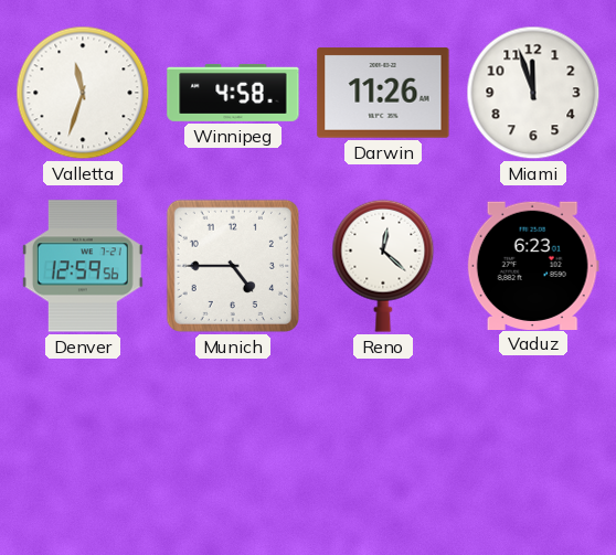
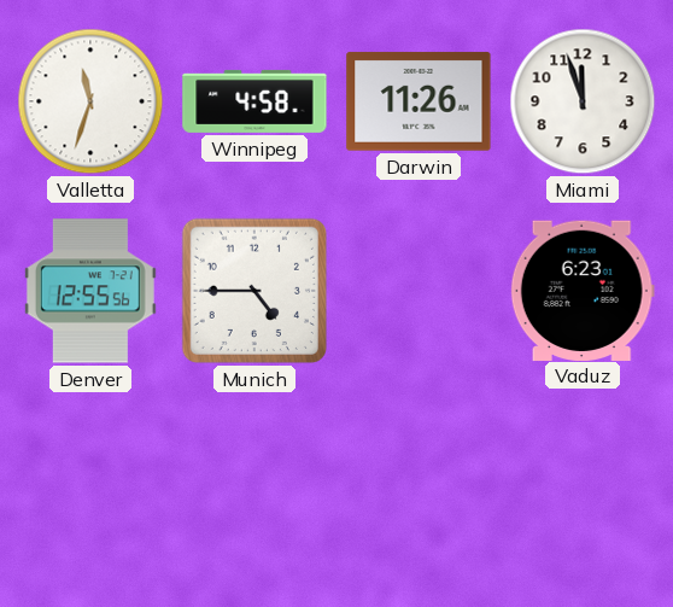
Denver: 12:59 -> 12:55 (90, 291)
Reno: 12:22 -> none (383, 266)
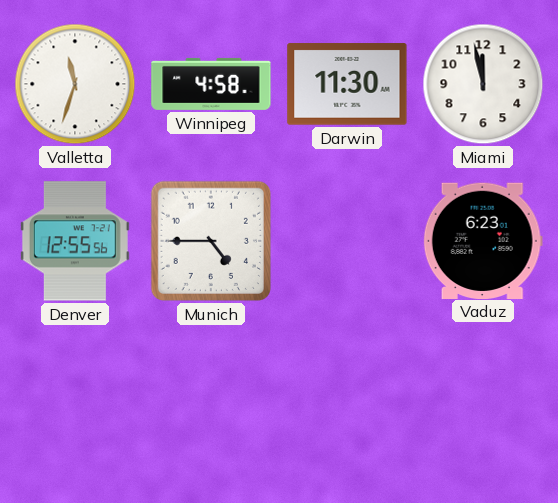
Darwin: 11:26 -> 11:30 (347, 84)
Miami: 11:57 -> 11:58 (483, 84)
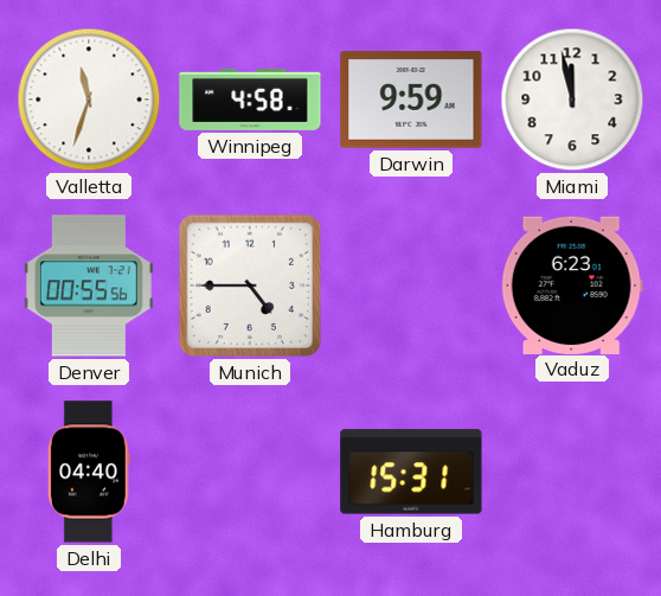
Darwin: 11:30 -> 9:59 (411, 100)
Denver: 12:55 -> 00:55 (89, 286)
Delhi: none -> 04:40 (89, 472)
Hamburg: none -> 15:31 (411, 472)
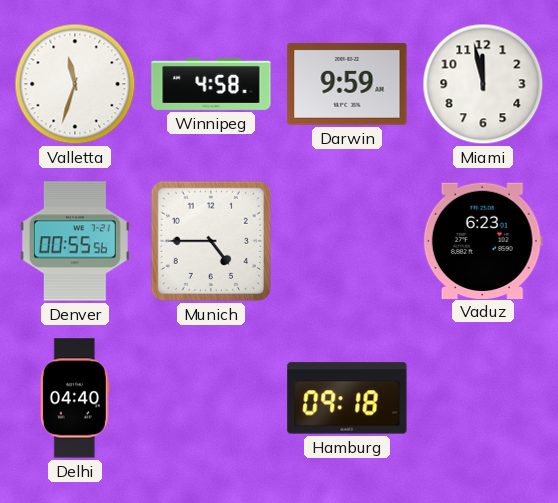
Hamburg: 15:31 -> 09:18 (347, 398)
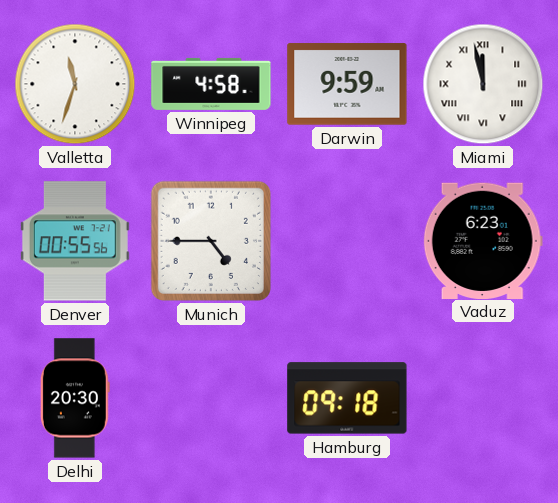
Miami numerals: Arabic -> Roman (483, 84)
Delhi: 04:40 -> 20:30 (75, 398)
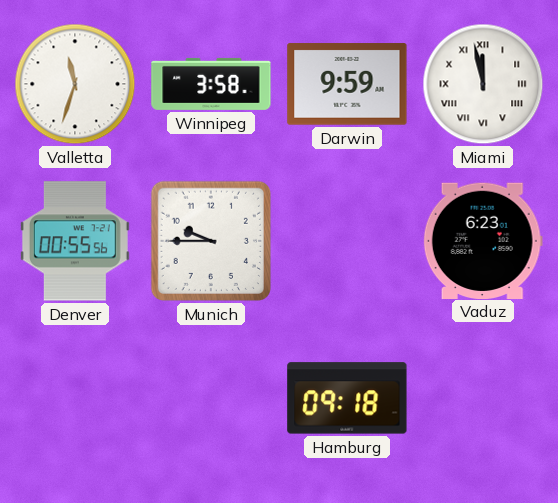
Winnipeg: 4:58 -> 3:58 (211, 84)
Munich: 4:45 -> 9:45 (211, 241)
Delhi: 20:30 -> none (75, 398)
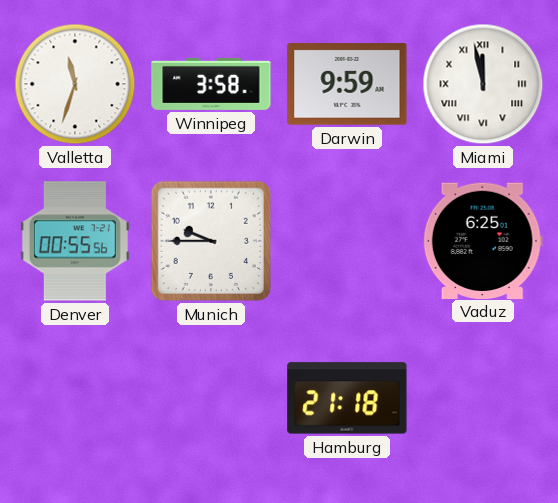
Vaduz: 6:23 -> 6:25 (483, 240)
Hamburg: 09:18 -> 21:18 (347, 398)
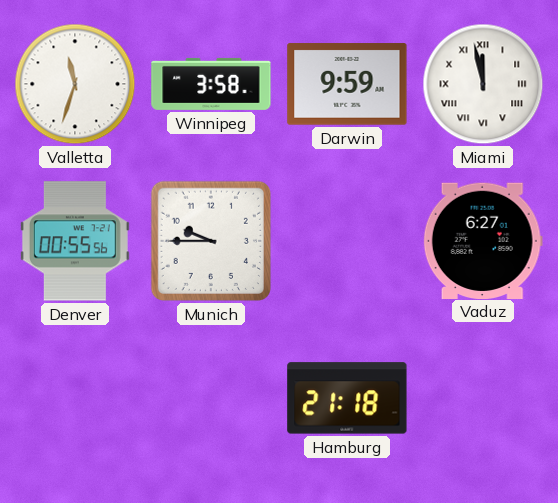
Vaduz: 6:25 -> 6:27 (483, 240)
